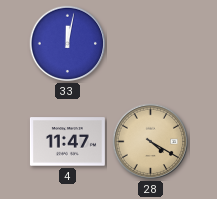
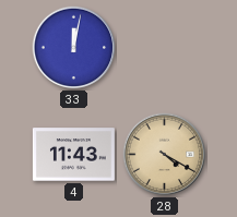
4: 11:47 -> 11:43 (73, 155)
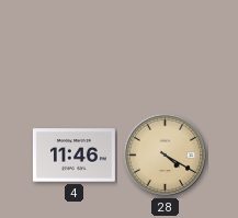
33: 12:02 -> none (74, 48)
4: 11:43 -> 11:46 (73, 156)
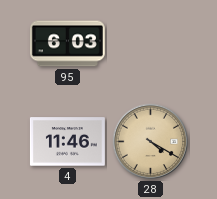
95: none -> 6:03 (67, 44)
